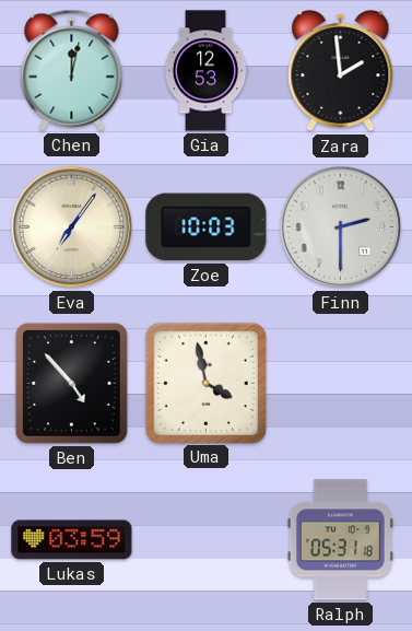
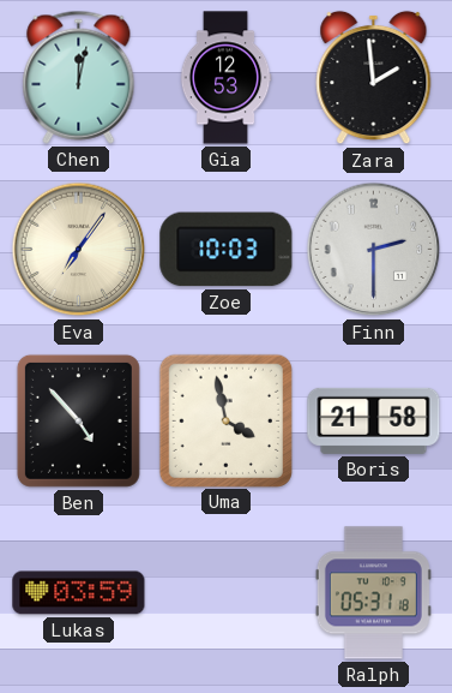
Boris: none -> 21:58 (374, 420)
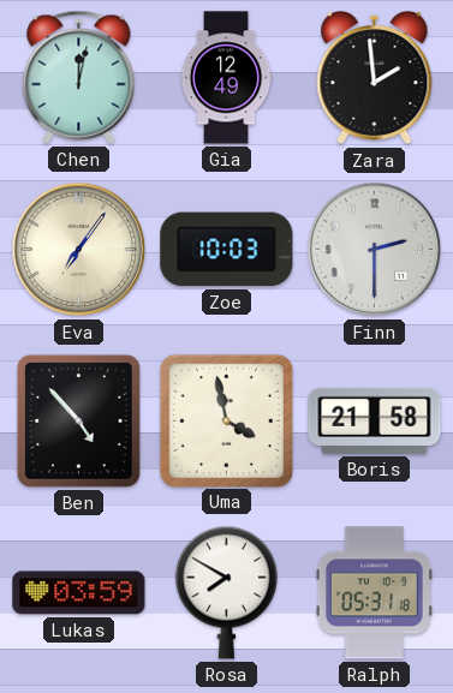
Gia: 12:53 -> 12:49 (226, 78)
Rosa: none -> 7:50 (226, 592)
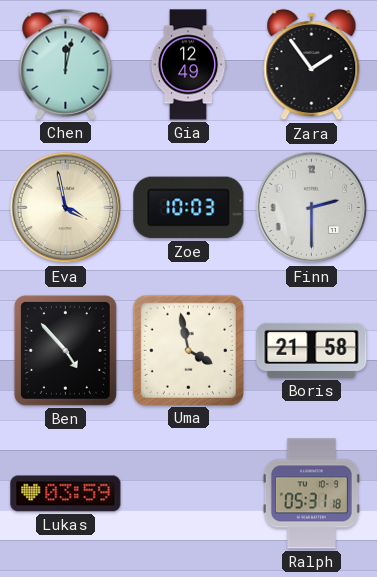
Zara: 1:59 -> 1:54 (312, 65)
Eva: 7:06 -> 3:58 (66, 208)
Rosa: 7:50 -> none (226, 592)
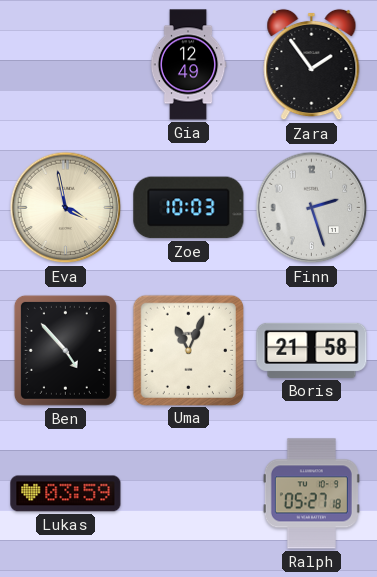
Chen: 12:02 -> none (66, 64)
Finn: 2:30 -> 2:27 (312, 208)
Uma: 3:58 -> 11:04 (188, 350)
Ralph: 05:31 -> 05:27 (311, 494)
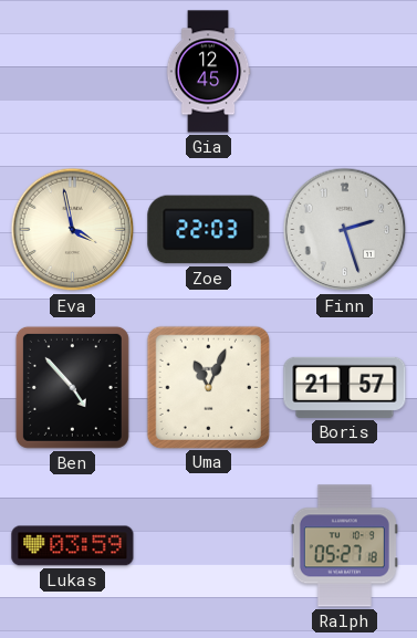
Gia: 12:49 -> 12:45 (208, 72)
Zara: 1:54 -> none (312, 65)
Zoe: 10:03 -> 22:03 (209, 230)
Boris: 21:58 -> 21:57 (345, 387)
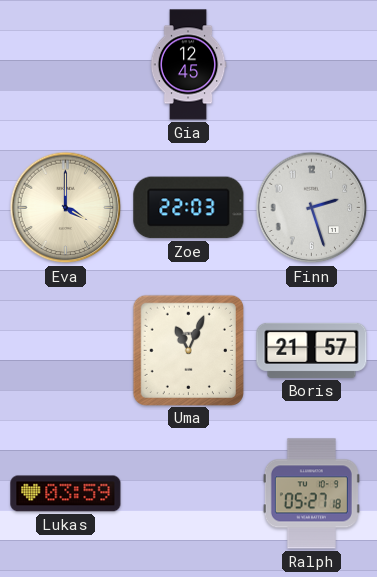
Eva: 3:58 -> 4:00 (66, 208)
Ben: 4:53 -> none (72, 387)
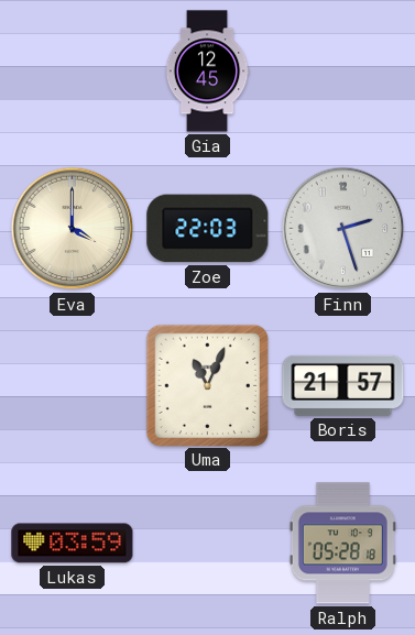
Ralph: 05:27 -> 05:28 (342, 544)
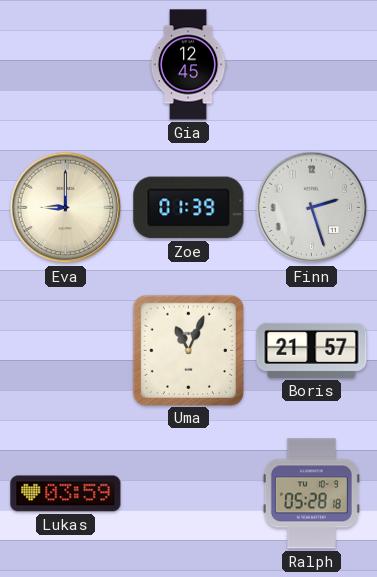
Eva: 4:00 -> 9:00 (66, 208)
Zoe: 22:03 -> 01:39 (189, 208)
